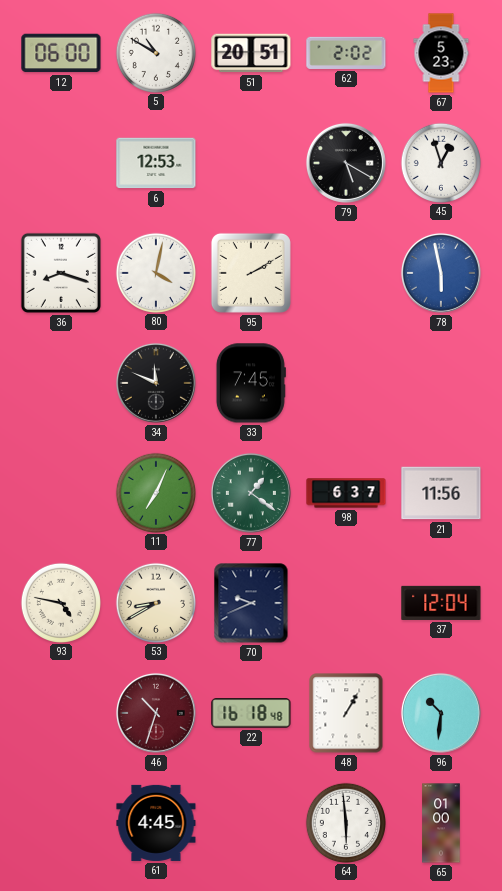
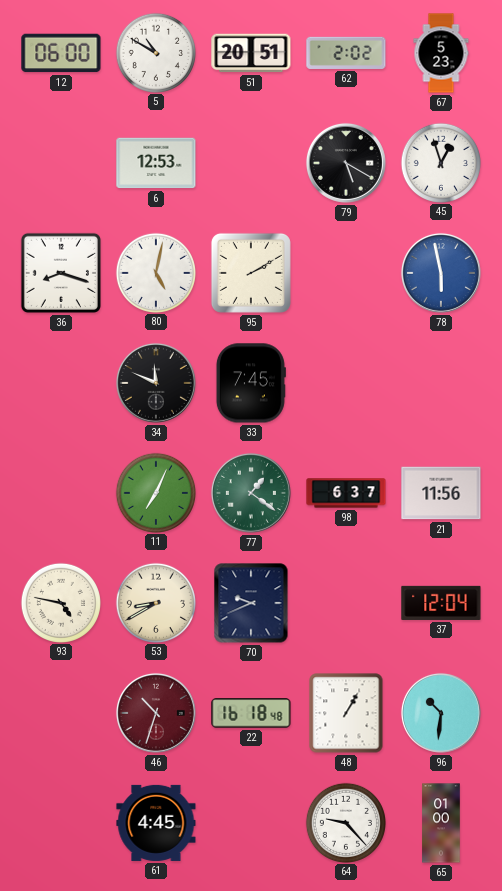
80: 4:02 -> 5:02 (155, 272)
64: 5:59 -> 9:23 (345, 822)
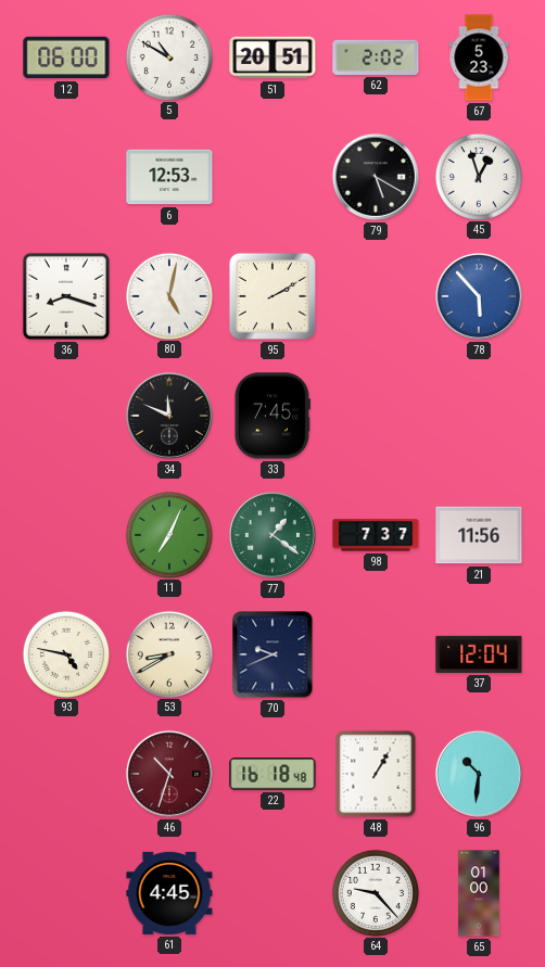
78: 5:58 -> 5:53 (479, 296)
98: 6:37 -> 7:37 (376, 535)
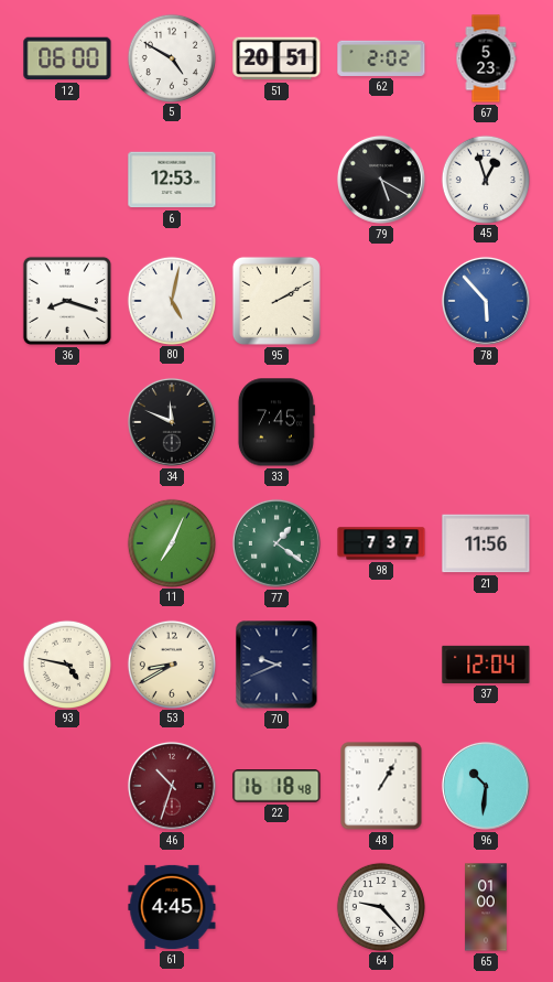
5: 10:50 -> 4:50 (171, 57)
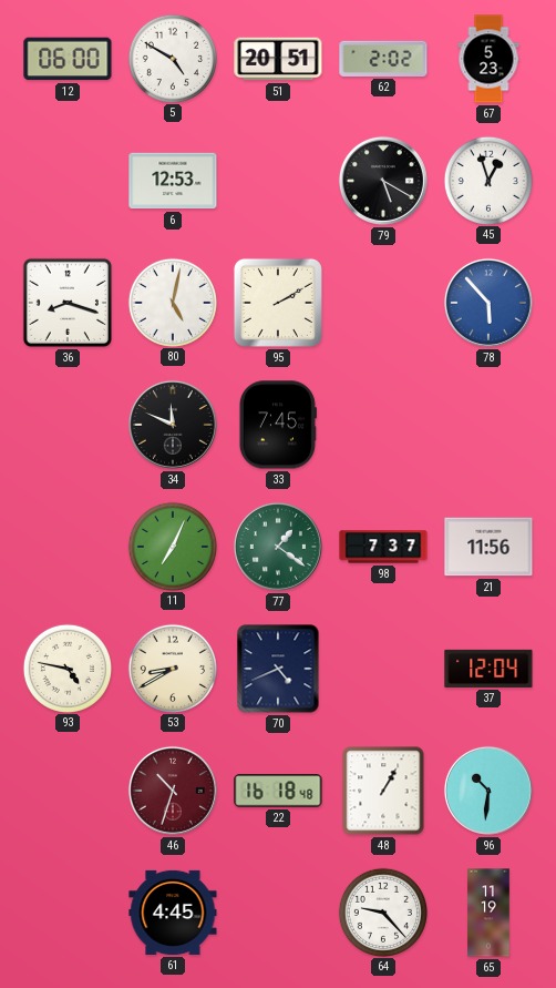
70: 9:41 -> 4:41 (278, 669)
65: 01:00 -> 11:19 (488, 913)
